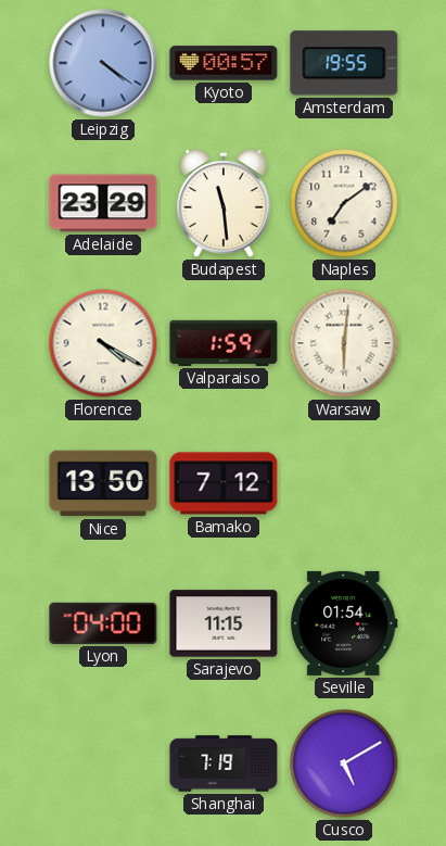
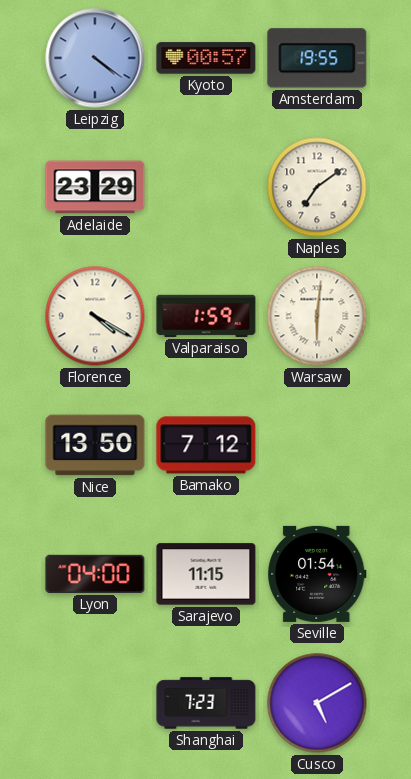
Budapest: 11:29 -> none (224, 203)
Shanghai: 7:19 -> 7:23 (206, 703)
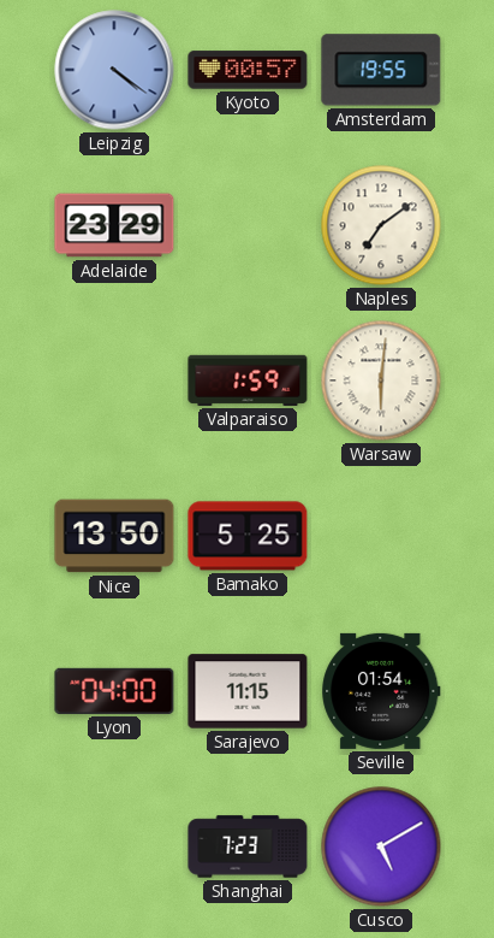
Florence: 4:20 -> none (95, 316)
Bamako: 7:12 -> 5:25 (248, 536)
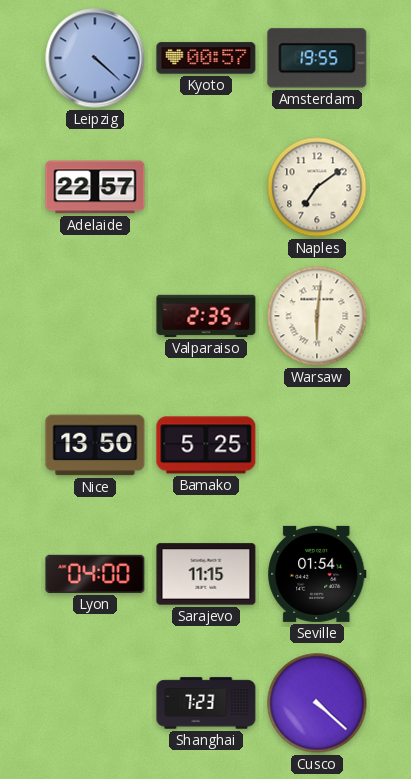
Leipzig: 4:21 -> 4:22 (95, 58)
Adelaide: 23:29 -> 22:57 (95, 187)
Valparaiso: 1:59 -> 2:35 (206, 316)
Cusco: 5:10 -> 4:22 (317, 703)
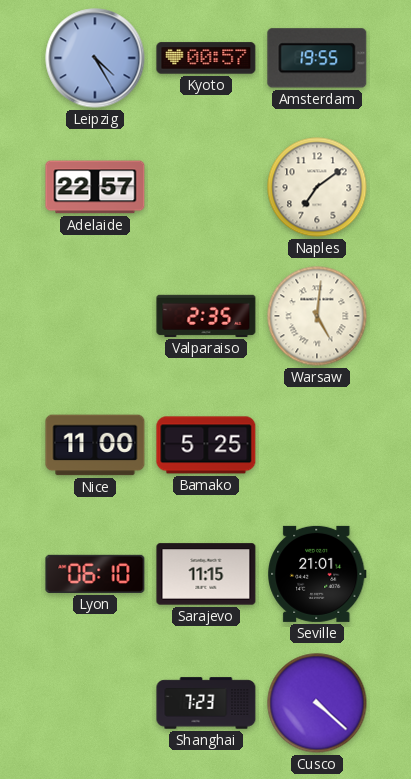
Leipzig: 4:22 -> 4:25 (95, 58)
Warsaw: 6:01 -> 5:01 (317, 316)
Nice: 13:50 -> 11:00 (95, 445)
Lyon: 04:00 -> 06:10 (95, 574)
Seville: 01:54 -> 21:01 (317, 574)
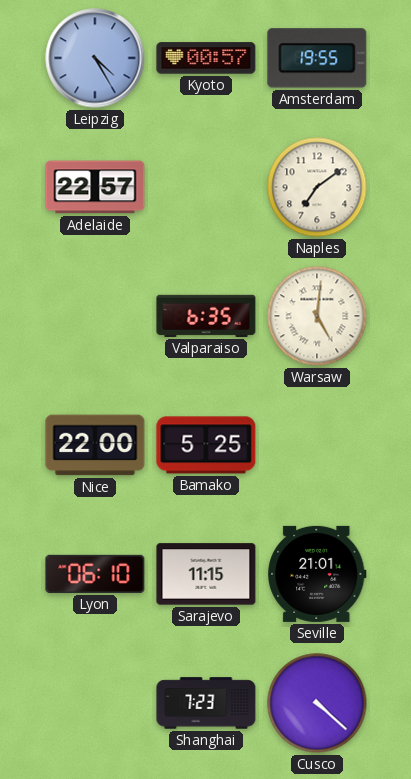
Valparaiso: 2:35 -> 6:35 (206, 316)
Nice: 11:00 -> 22:00 (95, 445)
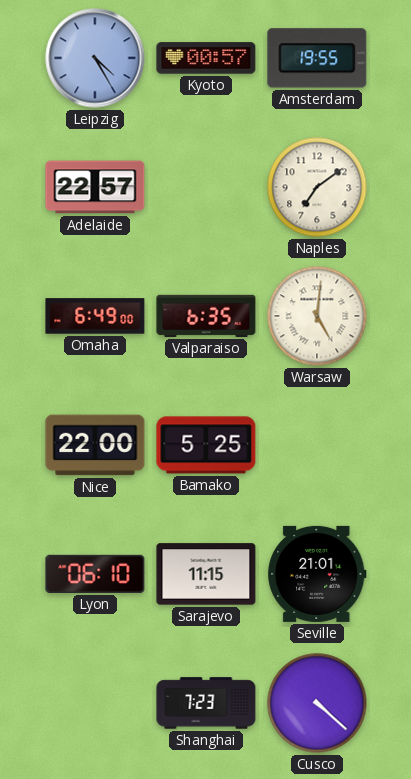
Omaha: none -> 6:49 (95, 316)
